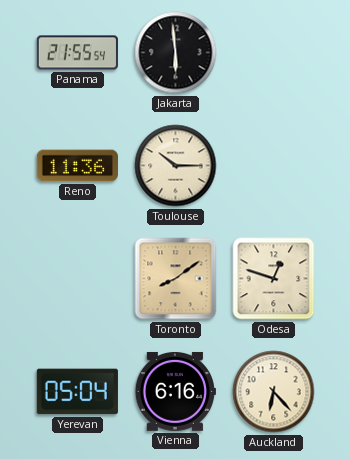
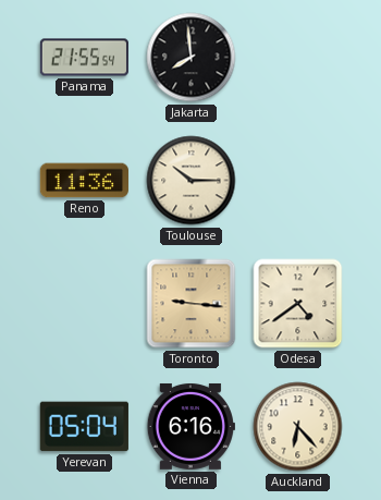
Jakarta: 5:59 -> 7:59 (192, 58)
Toronto: 8:09 -> 9:16 (192, 304)
Odesa: 12:48 -> 4:39 (298, 304)
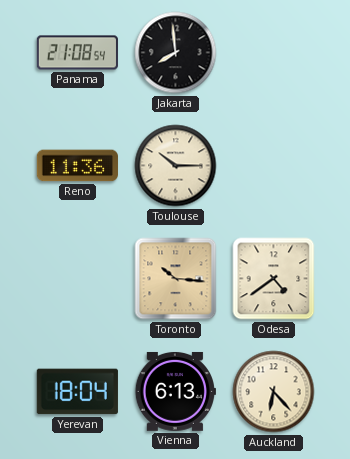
Panama: 21:55 -> 21:08 (77, 53)
Toronto: 9:16 -> 10:16 (176, 279)
Yerevan: 05:04 -> 18:04 (77, 392)
Vienna: 6:16 -> 6:13 (175, 391)
